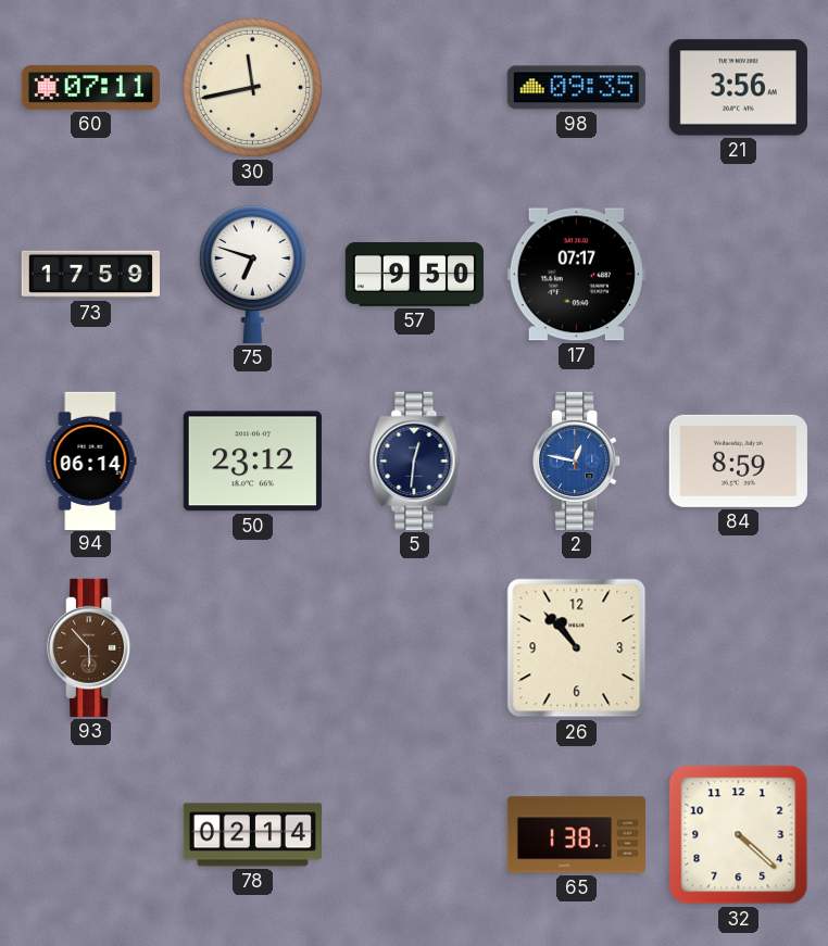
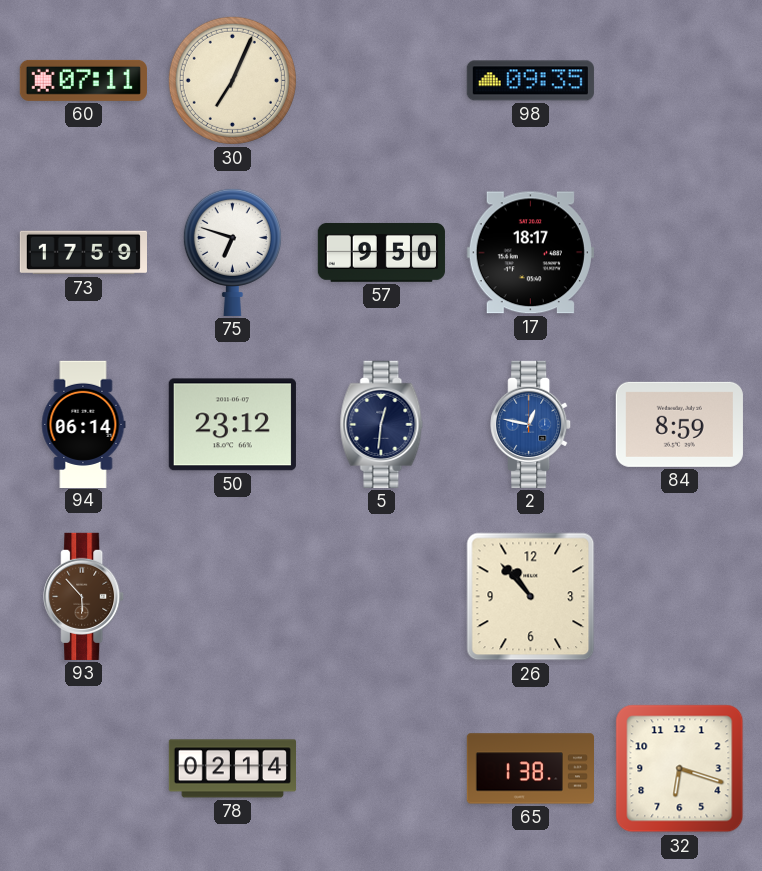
30: 11:43 -> 7:04 (232, 80)
21: 3:56 -> none (738, 88)
17: 07:17 -> 18:17 (530, 253)
32: 4:22 -> 6:18 (680, 769)
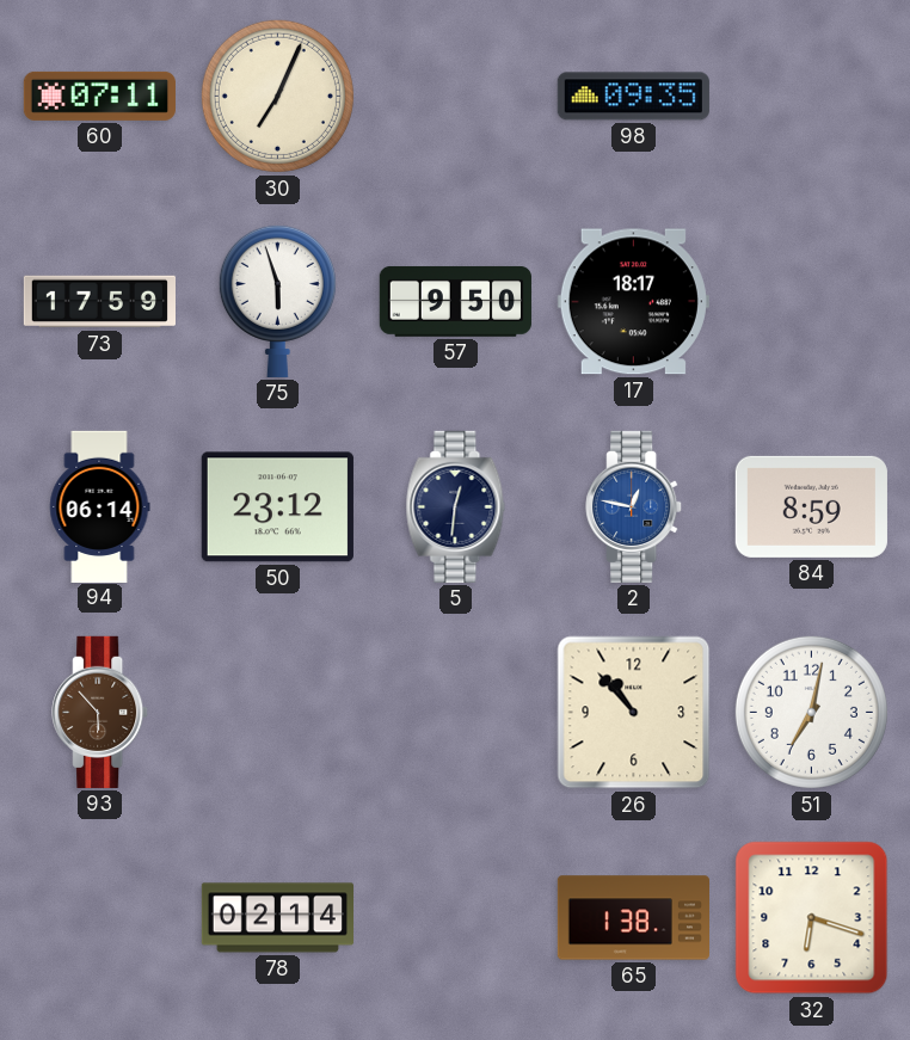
75: 6:48 -> 5:57 (277, 301)
51: none -> 7:02 (811, 712)
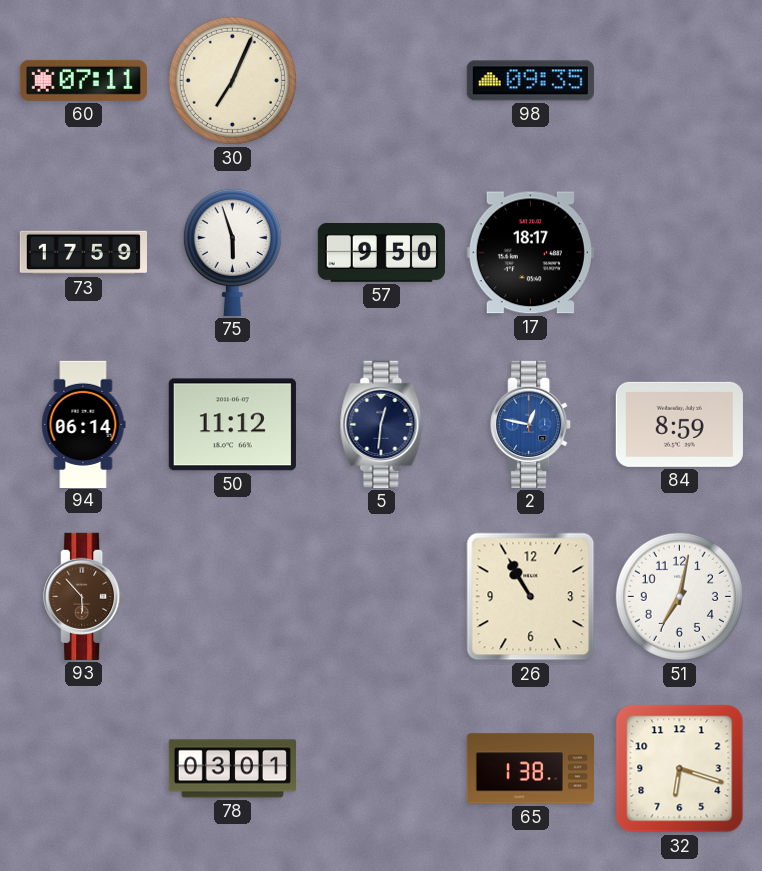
50: 23:12 -> 11:12 (232, 425)
26: 10:53 -> 10:55 (531, 597)
78: 02:14 -> 03:01 (232, 769)
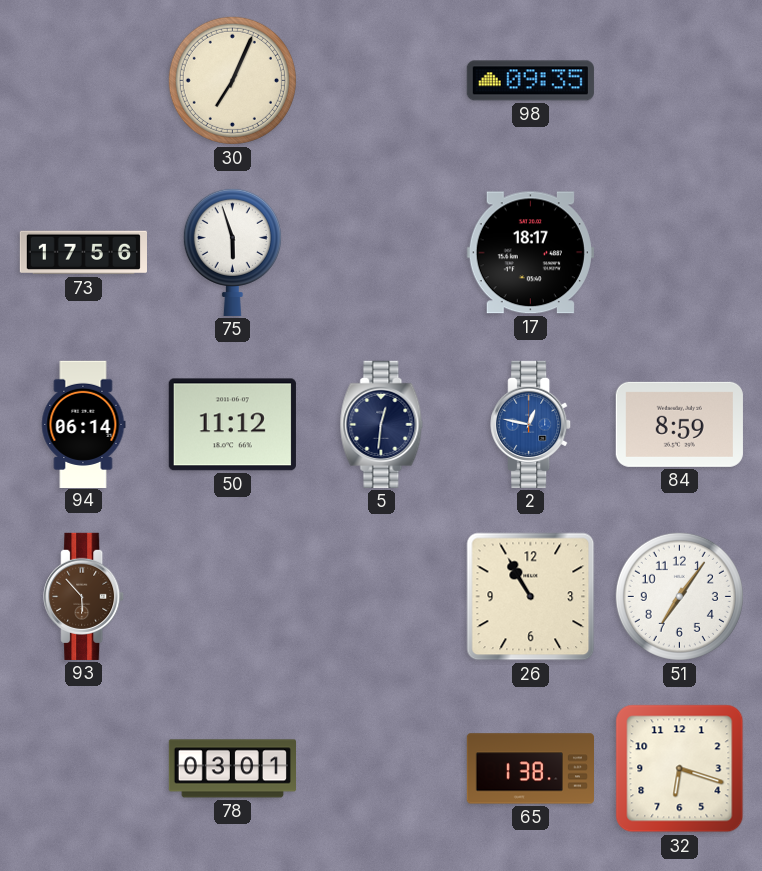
60: 07:11 -> none (83, 80)
73: 17:59 -> 17:56 (83, 253)
57: 9:50 -> none (381, 252)
51: 7:02 -> 7:06 (679, 596)
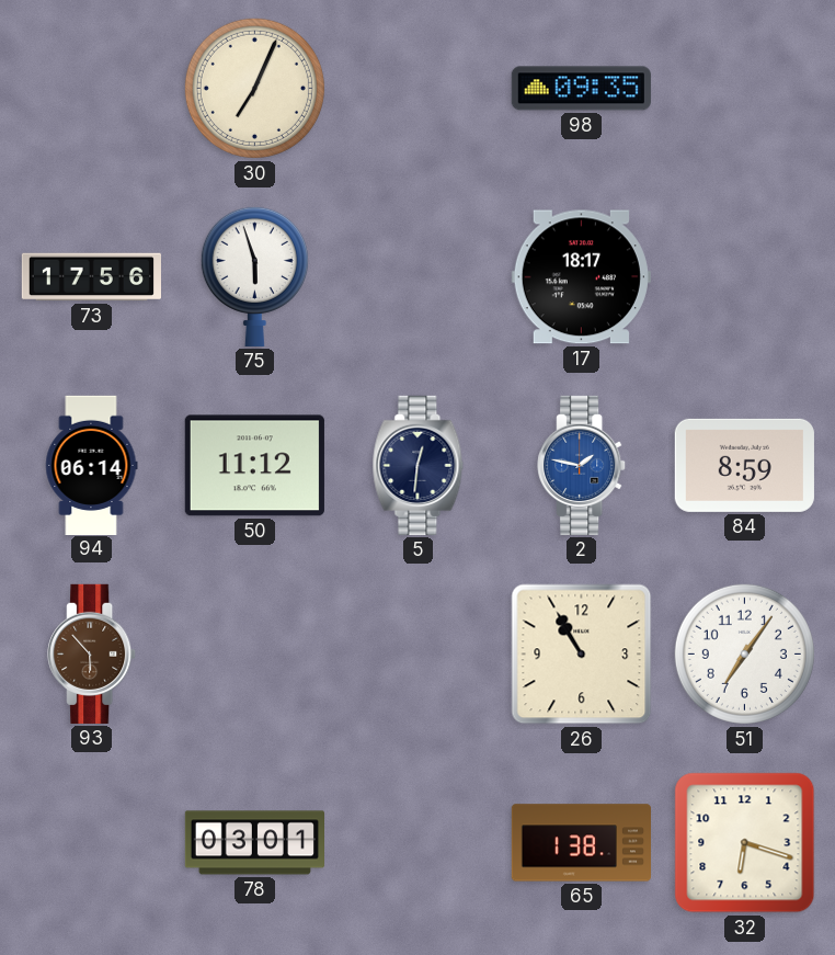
2: 12:47 -> 1:47 (582, 465)
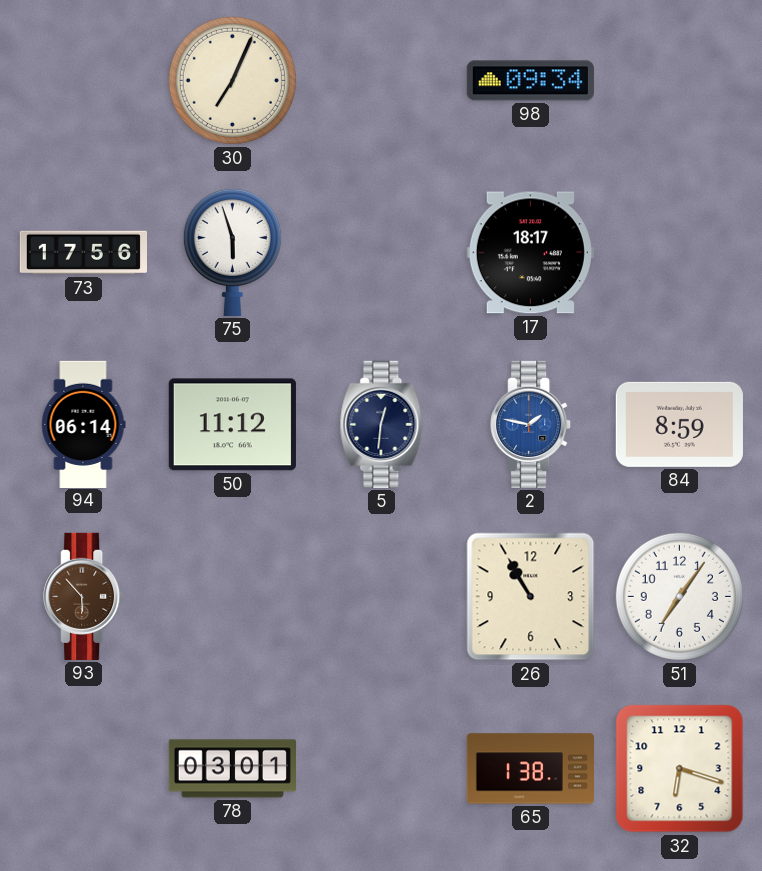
98: 09:35 -> 09:34 (530, 81)
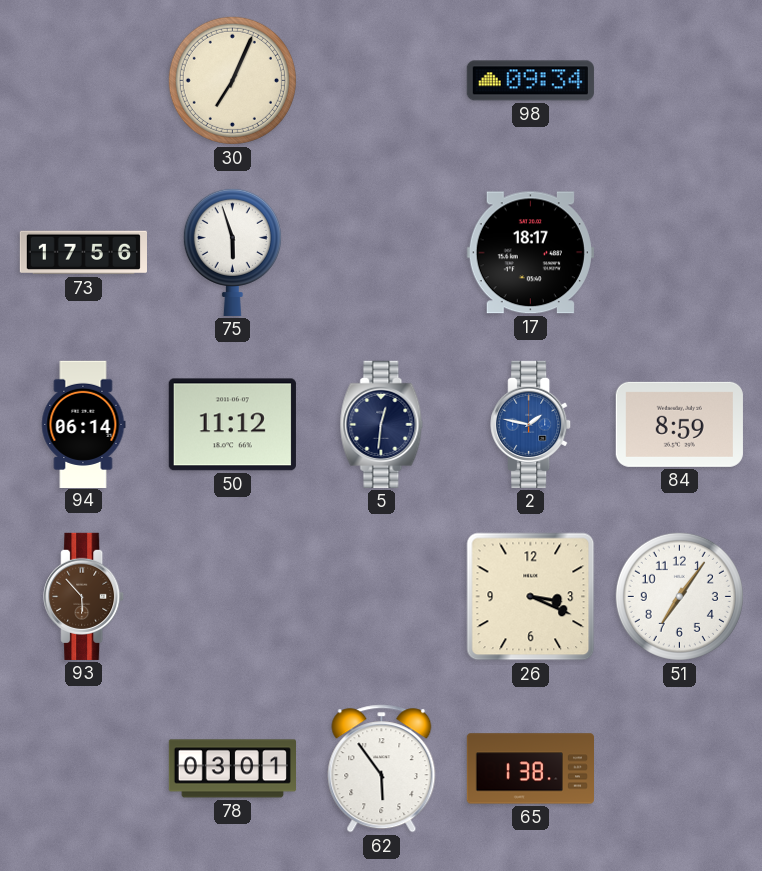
26: 10:55 -> 3:19 (531, 597)
62: none -> 5:54 (382, 769)
32: 6:18 -> none (680, 769)
